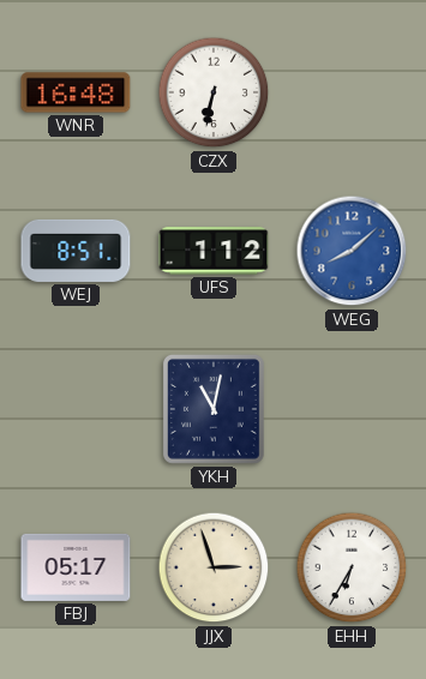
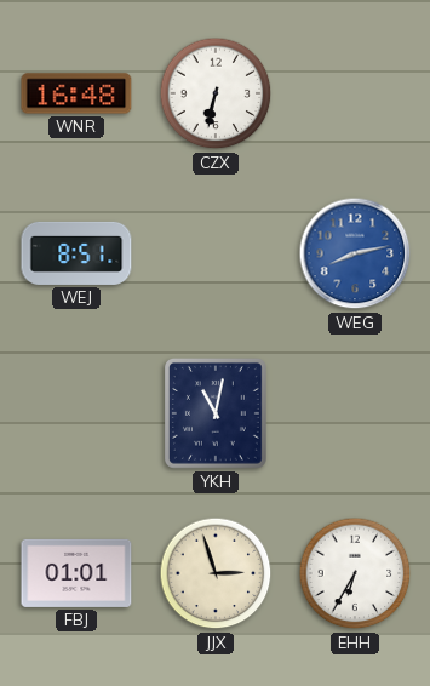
UFS: 1:12 -> none (214, 251)
WEG: 8:08 -> 8:13 (355, 253)
FBJ: 05:17 -> 01:01 (76, 573)
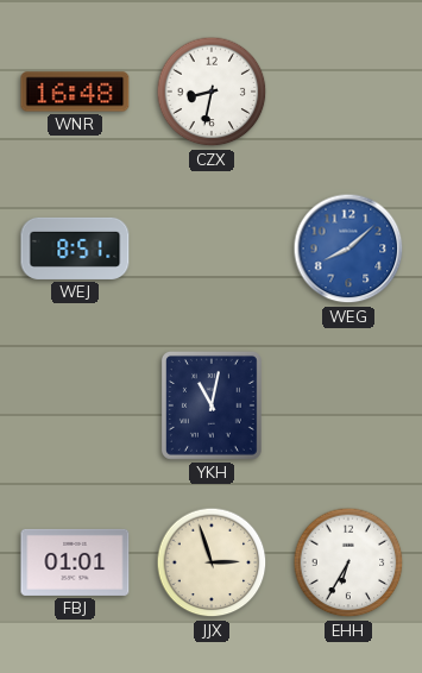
CZX: 6:32 -> 8:32 (212, 92)
WEG: 8:13 -> 8:08 (348, 249)
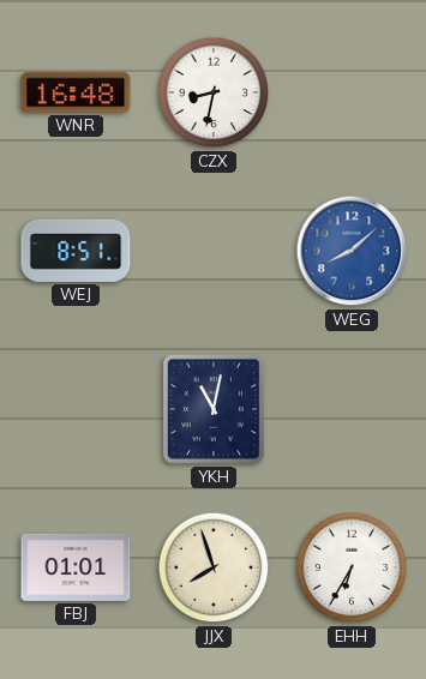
JJX: 2:57 -> 7:57 (214, 567)
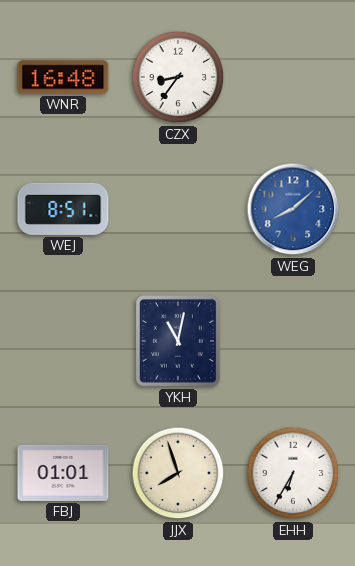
CZX: 8:32 -> 8:36 (178, 77)
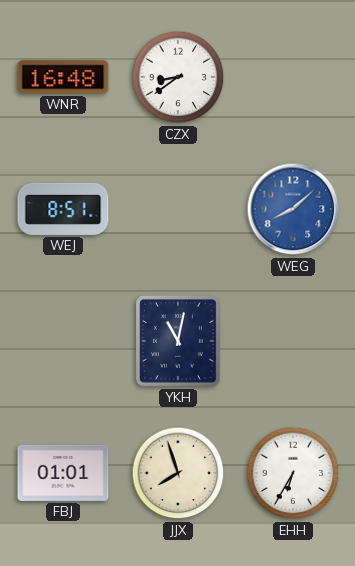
CZX: 8:36 -> 8:39 (178, 77)
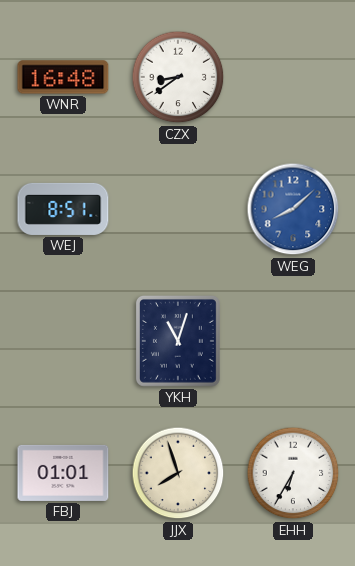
YKH: 11:02 -> 11:03 (178, 341)
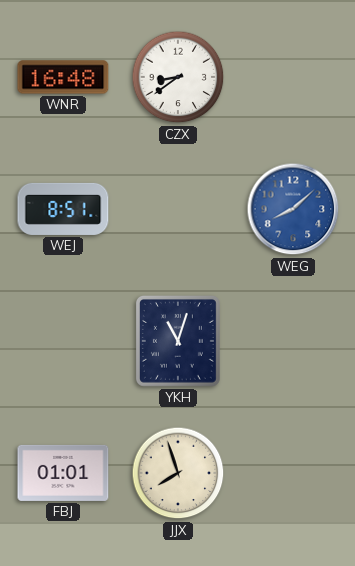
EHH: 6:35 -> none (293, 473)
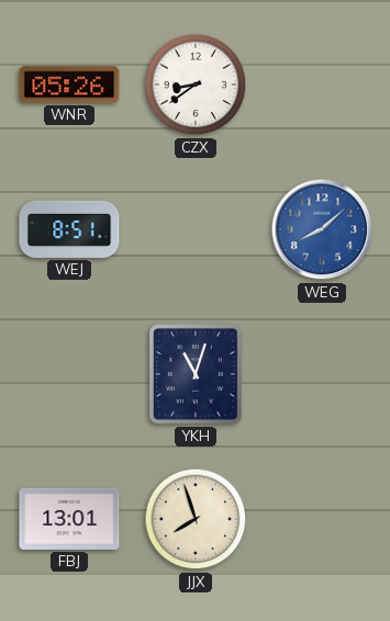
WNR: 16:48 -> 05:26 (69, 84)
FBJ: 01:01 -> 13:01 (69, 519)
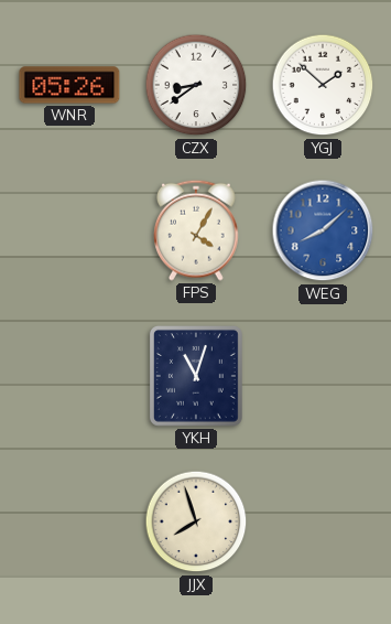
YGJ: none -> 1:52 (323, 85)
WEJ: 8:51 -> none (69, 229)
FPS: none -> 4:05 (197, 230)
FBJ: 13:01 -> none (69, 519)
